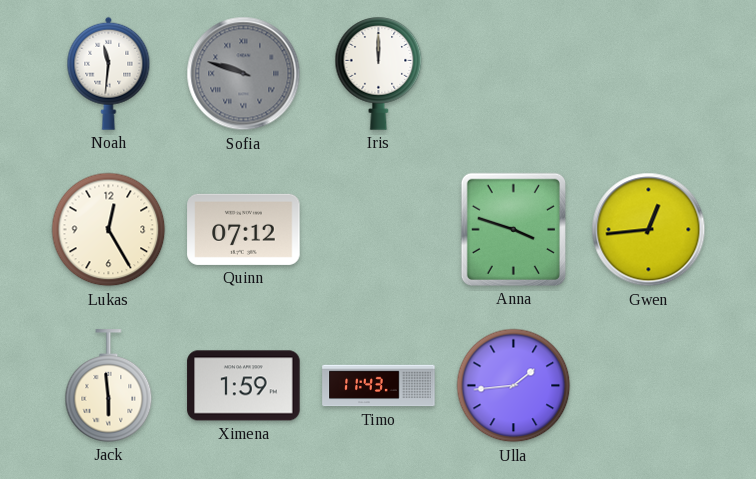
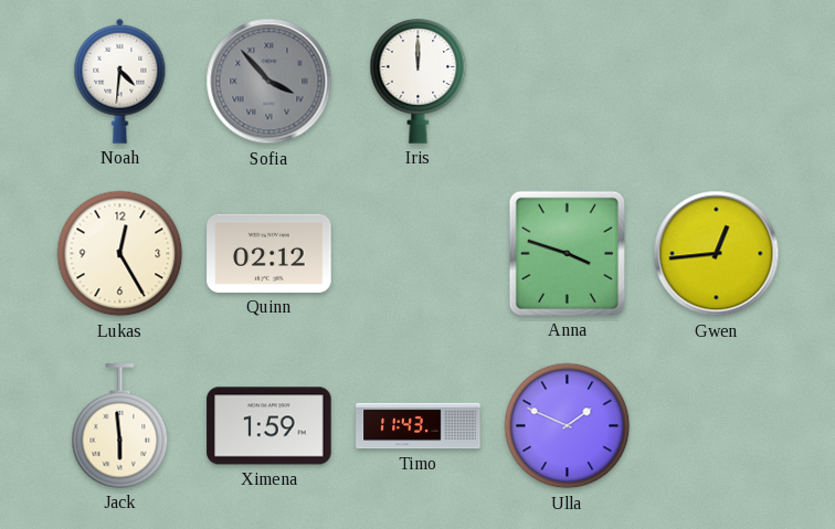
Noah: 11:31 -> 4:31 (120, 81)
Sofia: 9:48 -> 3:53 (269, 82)
Quinn: 07:12 -> 02:12 (269, 253)
Ulla: 1:44 -> 1:49 (568, 426)
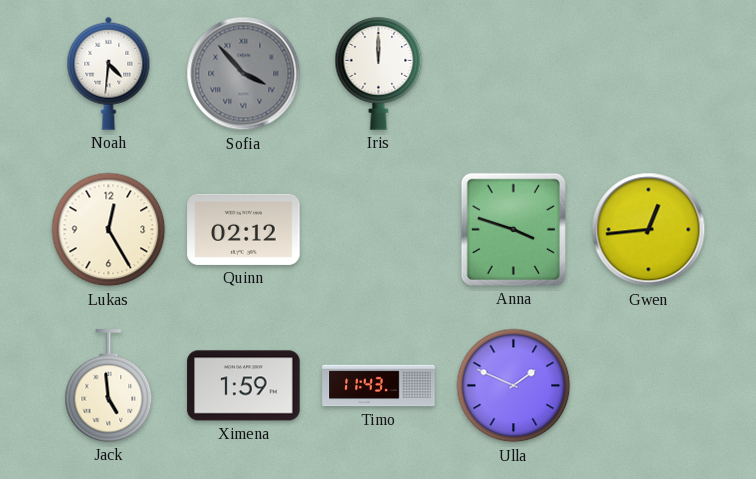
Jack: 5:59 -> 4:59 (109, 386)
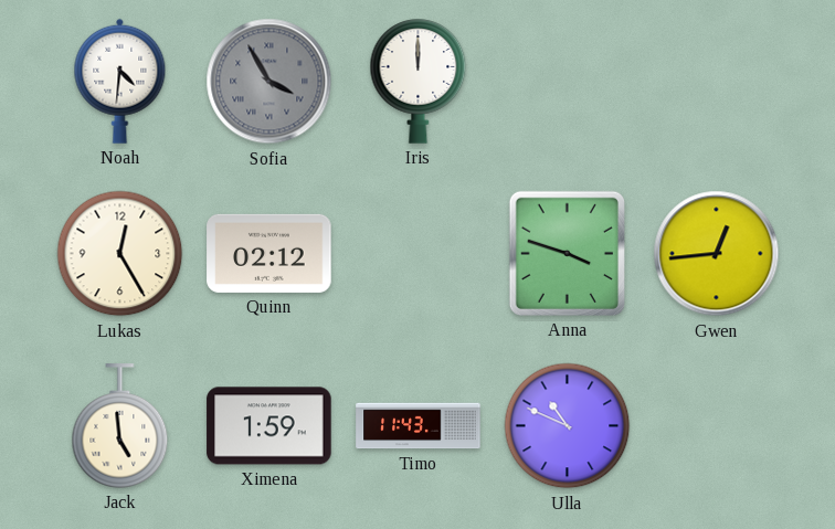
Sofia: 3:53 -> 3:55 (269, 82)
Ulla: 1:49 -> 10:49 (568, 426)
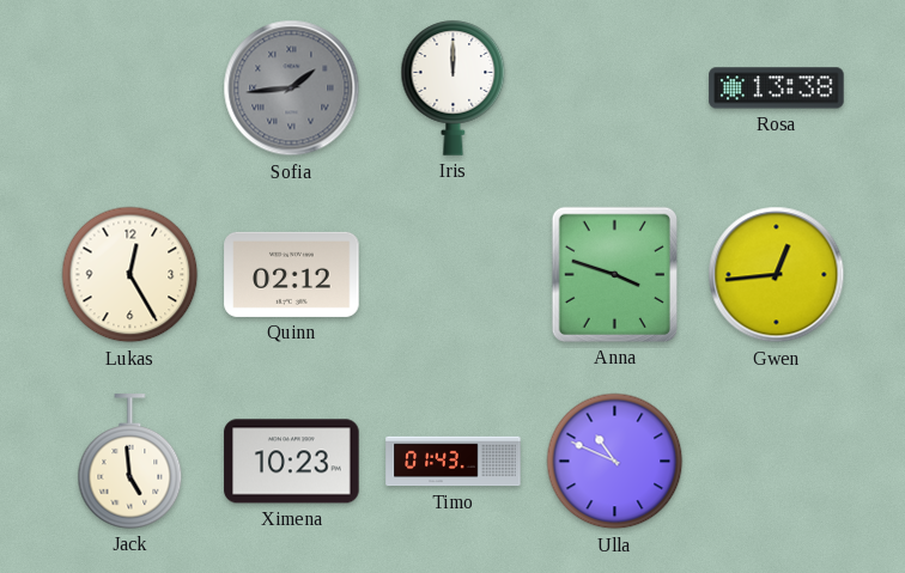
Noah: 4:31 -> none (120, 81)
Sofia: 3:55 -> 1:44 (292, 89)
Rosa: none -> 13:38 (777, 89)
Ximena: 1:59 -> 10:23 (292, 462)
Timo: 11:43 -> 01:43 (454, 462)
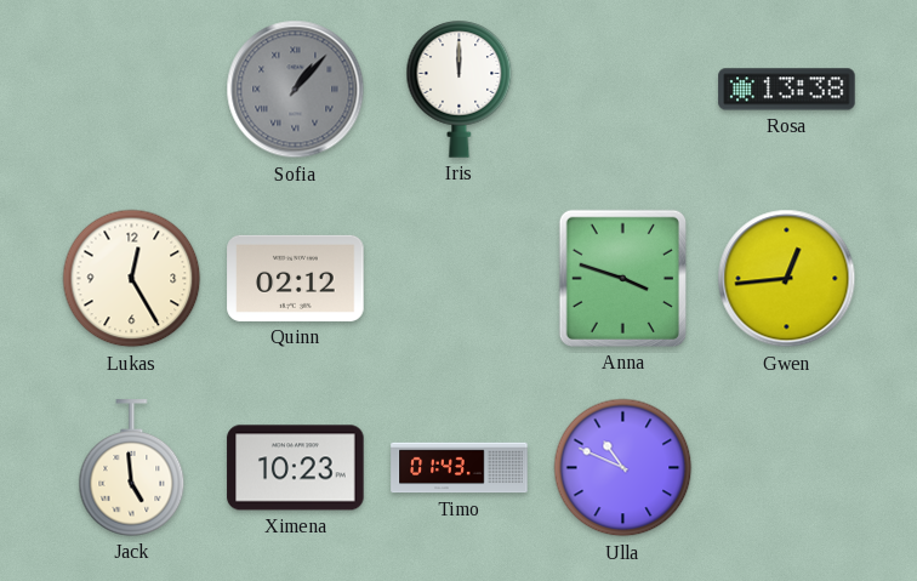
Sofia: 1:44 -> 1:07 (296, 90)
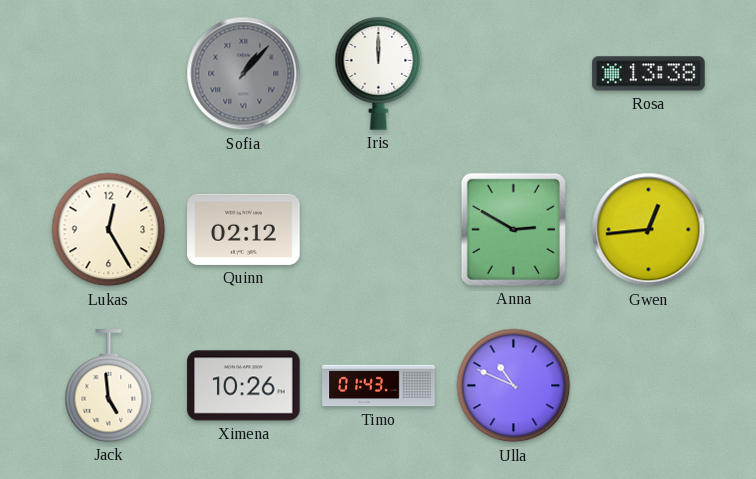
Anna: 3:48 -> 2:50 (513, 229)
Ximena: 10:23 -> 10:26 (244, 386)
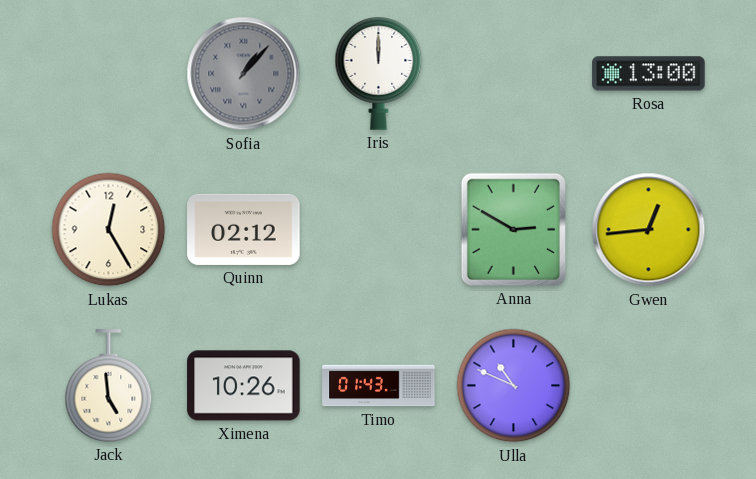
Rosa: 13:38 -> 13:00 (649, 74)
